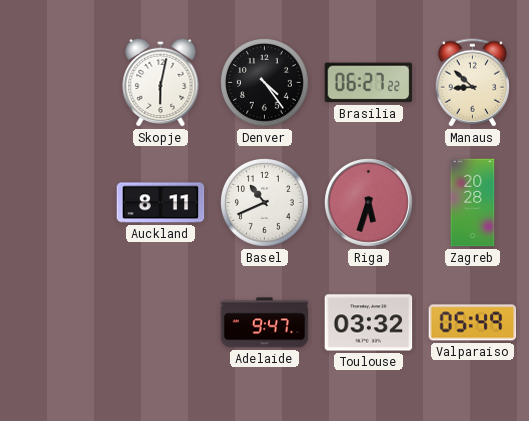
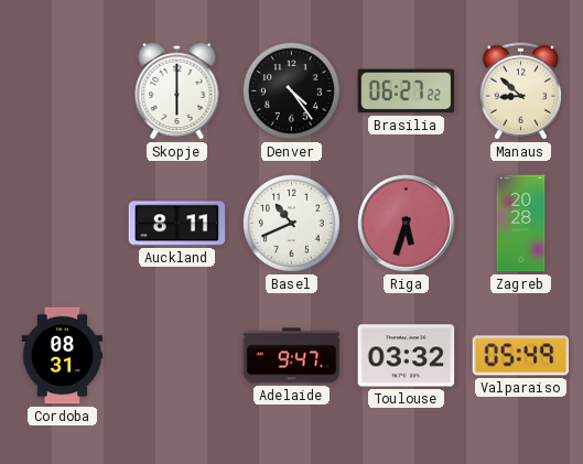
Skopje: 6:02 -> 6:00 (177, 90)
Cordoba: none -> 08:31 (63, 356)
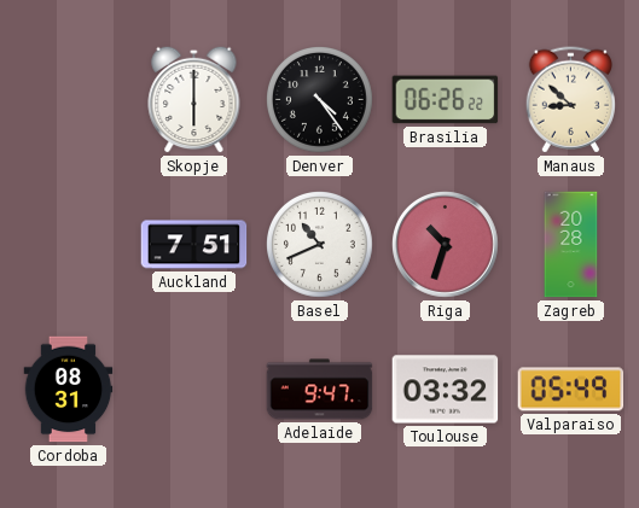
Brasilia: 06:27 -> 06:26 (446, 100)
Auckland: 8:11 -> 7:51 (194, 245)
Riga: 5:33 -> 10:33 (446, 245)
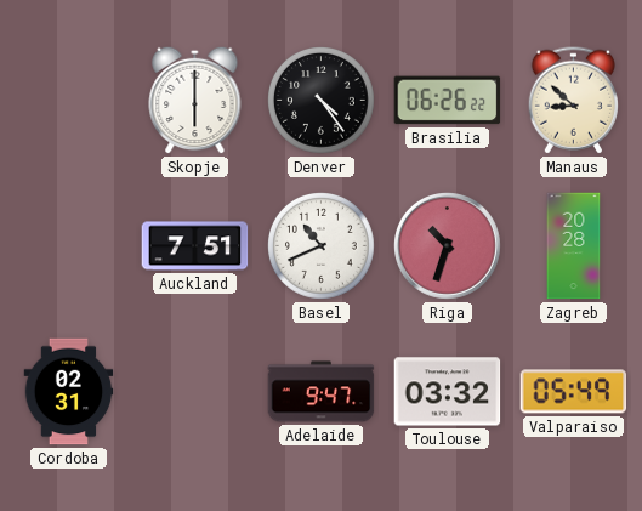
Cordoba: 08:31 -> 02:31 (69, 392)
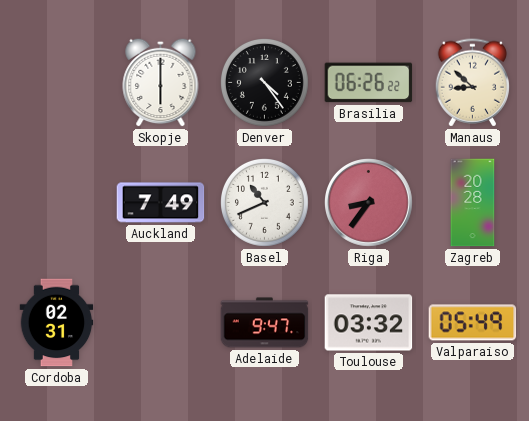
Auckland: 7:51 -> 7:49 (161, 203)
Riga: 10:33 -> 8:36 (369, 203)
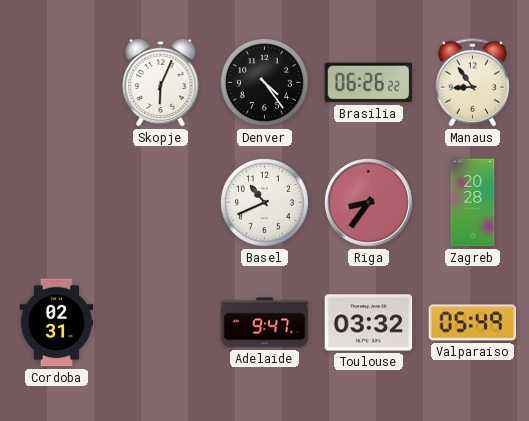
Skopje: 6:00 -> 6:04 (161, 82)
Manaus: 8:52 -> 8:54 (472, 83)
Auckland: 7:49 -> none (161, 203)
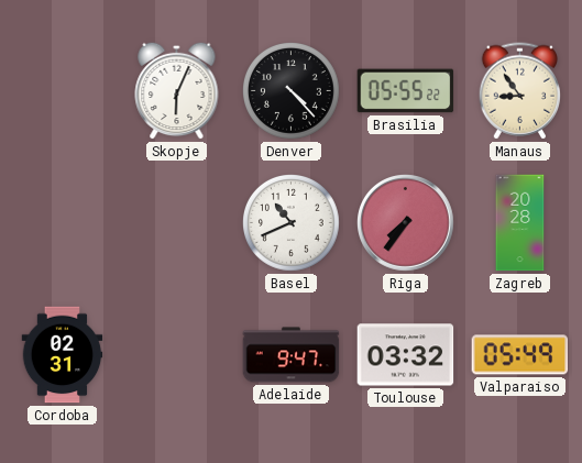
Denver: 4:24 -> 4:23 (292, 91)
Brasilia: 06:26 -> 05:55 (406, 91)
Riga: 8:36 -> 7:36 (406, 223)
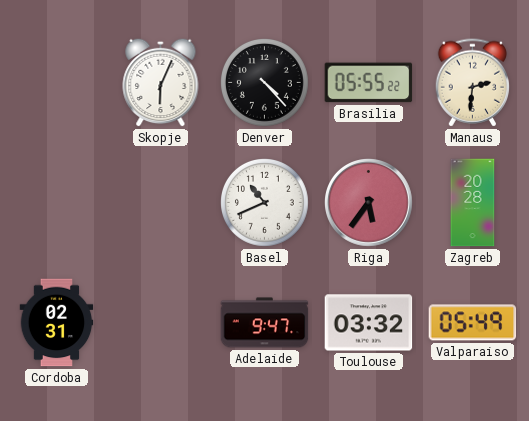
Manaus: 8:54 -> 2:31 (472, 83)
Riga: 7:36 -> 5:36 (369, 203)
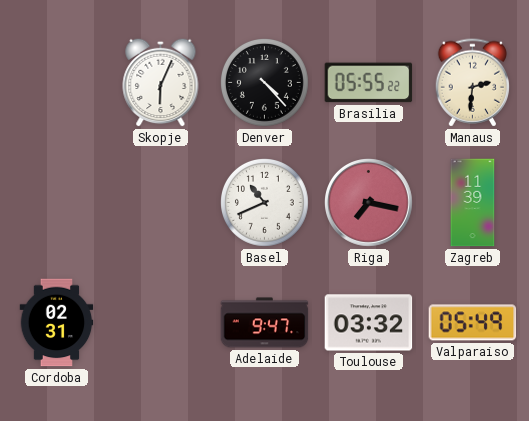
Riga: 5:36 -> 7:17 (369, 203)
Zagreb: 20:28 -> 11:39 (473, 203)
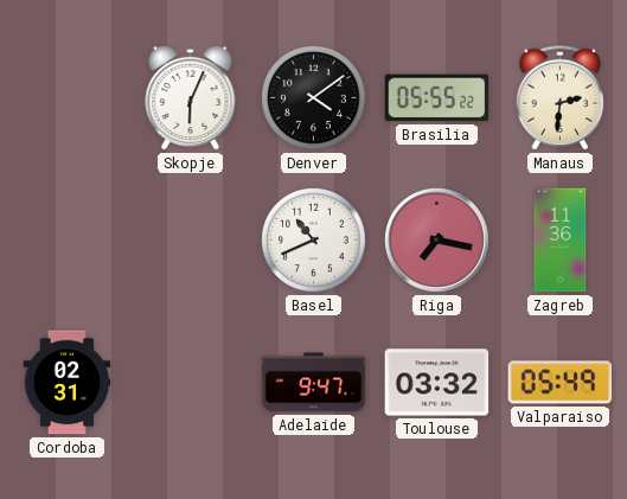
Denver: 4:23 -> 4:09 (314, 98)
Zagreb: 11:39 -> 11:36 (561, 241)
